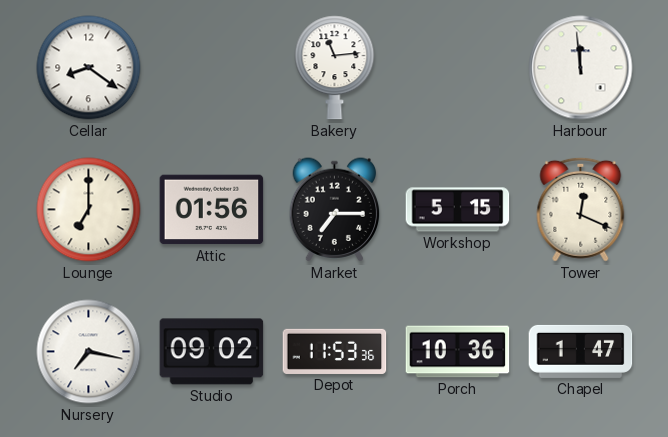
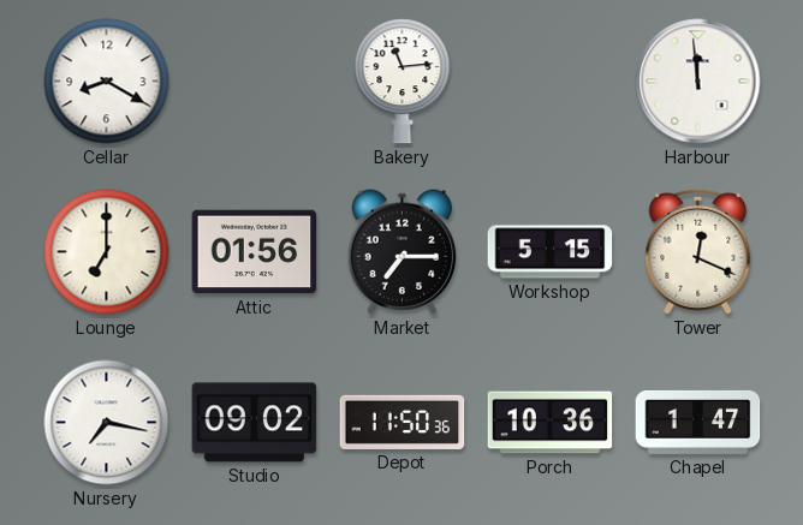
Cellar: 8:21 -> 8:20 (107, 82)
Depot: 11:53 -> 11:50 (403, 422)
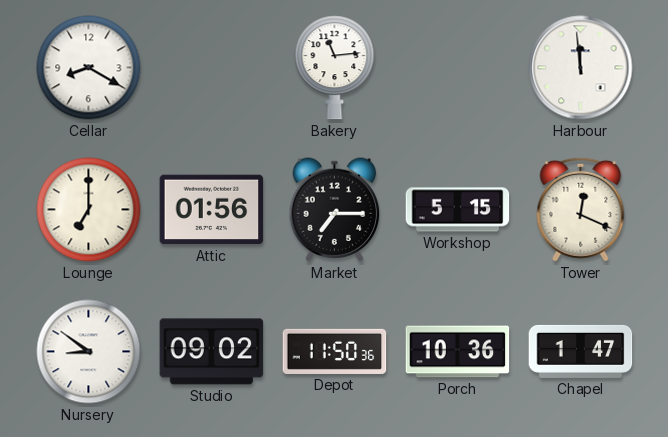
Nursery: 7:17 -> 8:51 (89, 352)
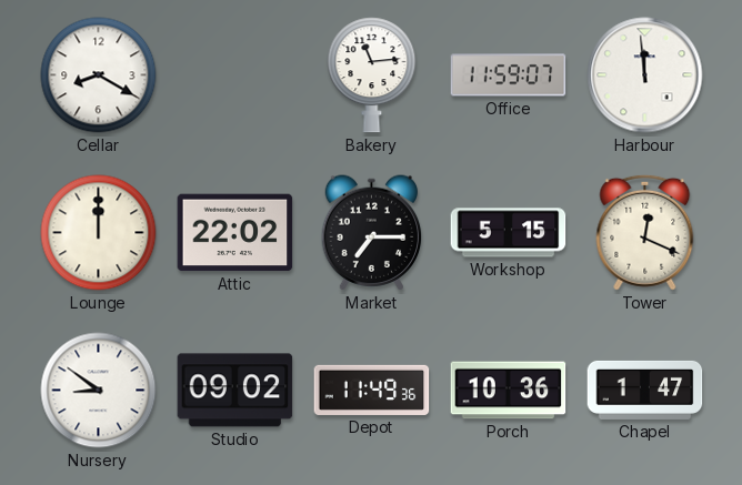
Office: none -> 11:59 (509, 75)
Lounge: 7:00 -> 12:00 (99, 233)
Attic: 01:56 -> 22:02 (235, 233)
Depot: 11:50 -> 11:49 (372, 390)
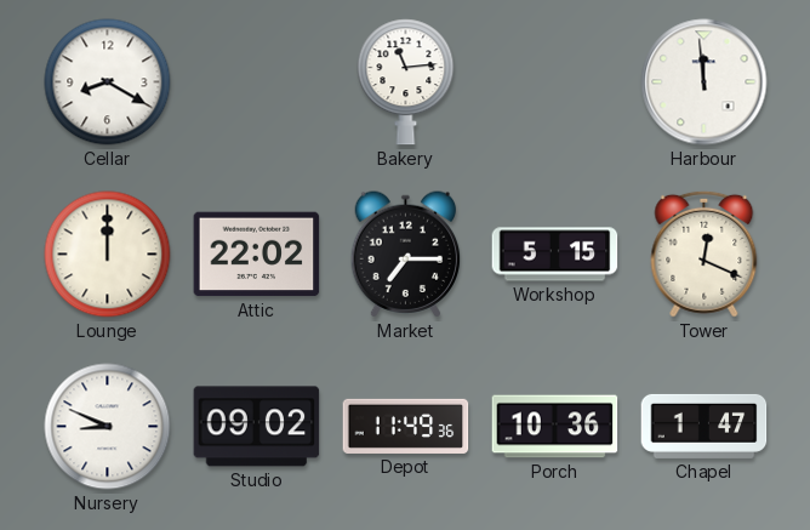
Office: 11:59 -> none (509, 75)
Nursery: 8:51 -> 8:49 (108, 427)
